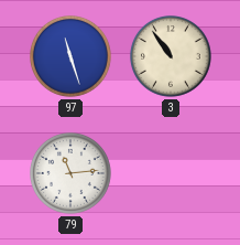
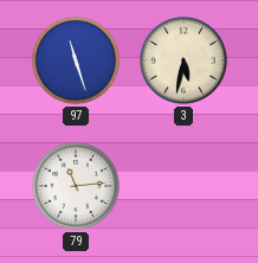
3: 10:54 -> 5:32 (183, 60)
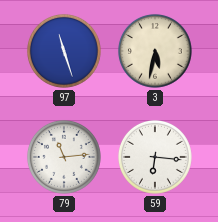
59: none -> 6:16 (155, 157)
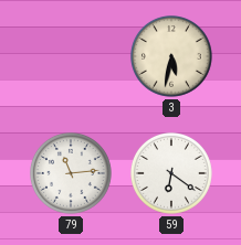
97: 11:27 -> none (64, 51)
59: 6:16 -> 6:21 (171, 173)
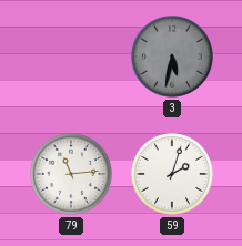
3 dial: cream -> grey (172, 57)
59: 6:21 -> 2:03 (172, 174)
